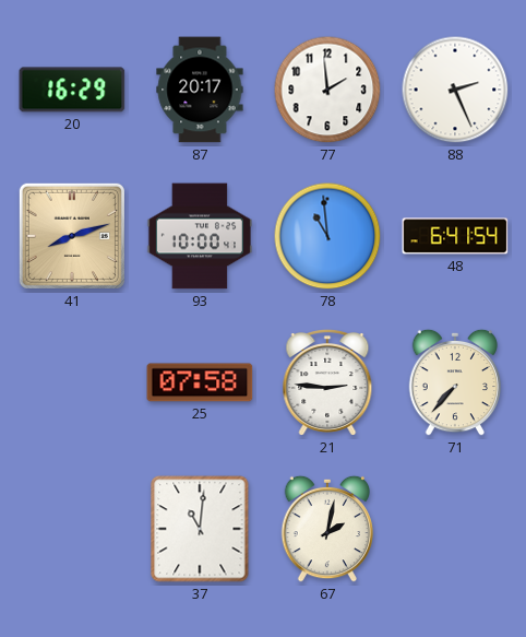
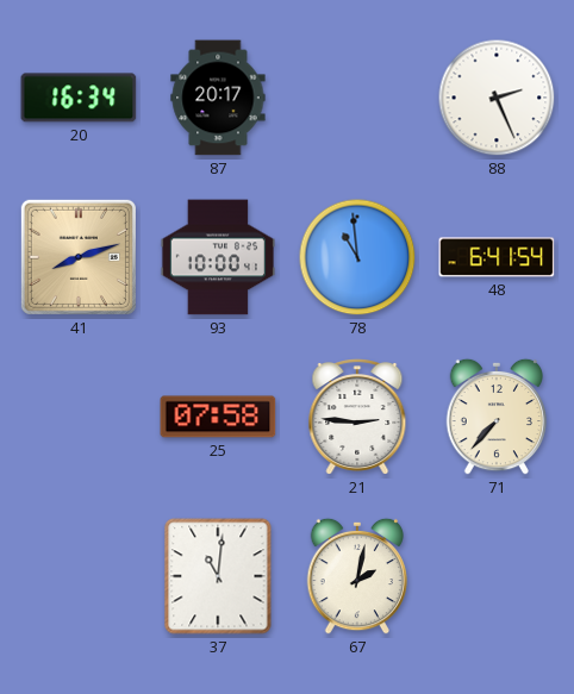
20: 16:29 -> 16:34 (79, 98)
77: 1:59 -> none (327, 90)
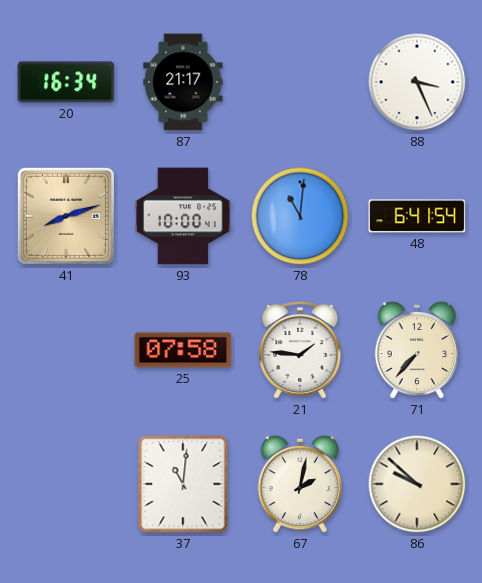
87: 20:17 -> 21:17 (183, 82)
88: 2:26 -> 3:26 (417, 82)
78: 10:59 -> 11:01 (300, 216)
21: 2:46 -> 1:46 (300, 351)
86: none -> 9:52 (417, 484)
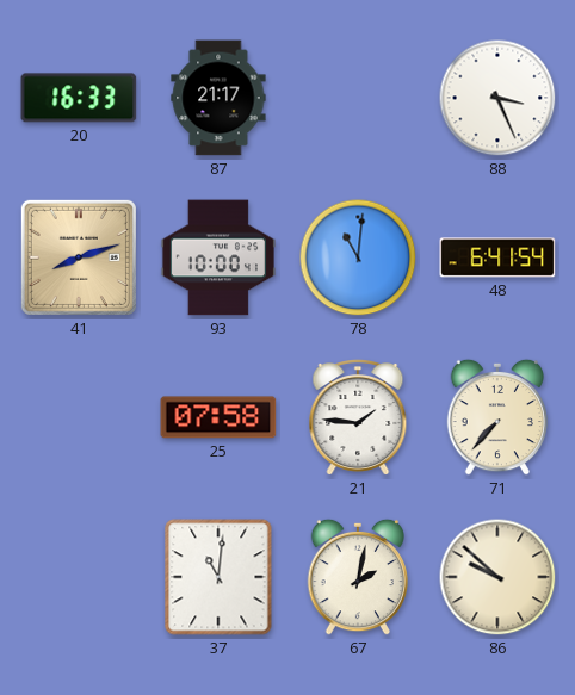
20: 16:34 -> 16:33 (79, 98)
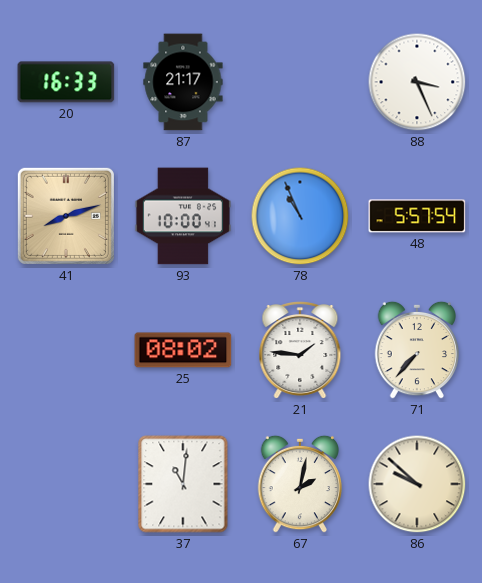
78: 11:01 -> 10:56 (300, 216)
48: 6:41 -> 5:57 (417, 216)
25: 07:58 -> 08:02 (183, 350)
